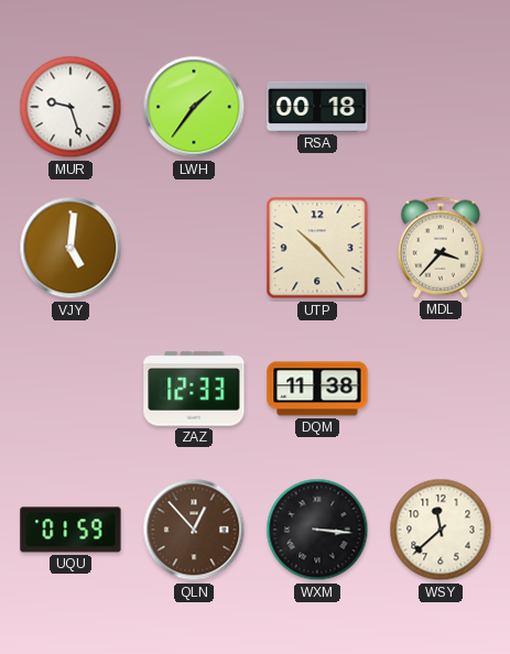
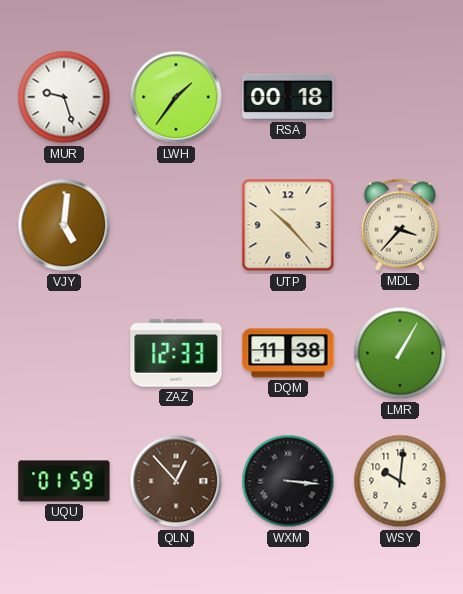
LMR: none -> 1:05 (400, 353)
WSY: 11:38 -> 10:01 (400, 481)
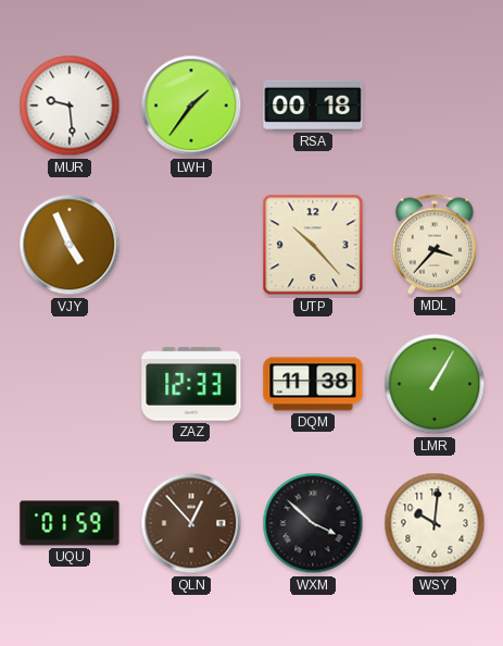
MUR: 9:27 -> 9:29 (70, 105)
VJY: 5:01 -> 4:56 (70, 245)
WXM: 3:16 -> 3:52 (313, 523)
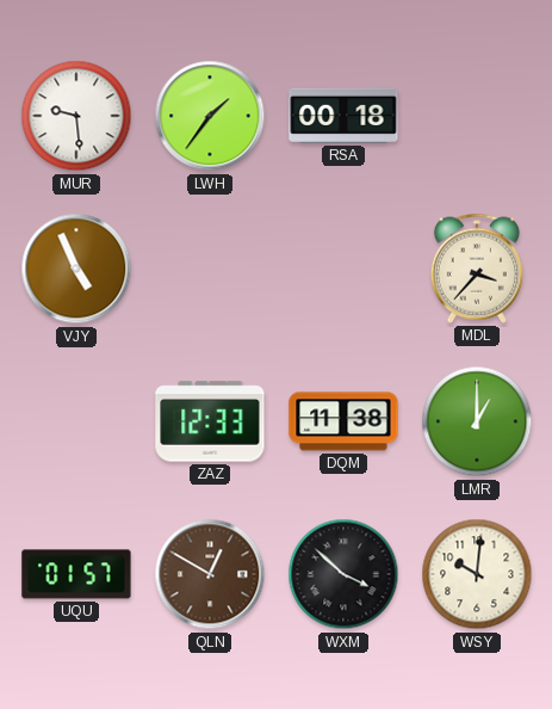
UTP: 10:23 -> none (313, 245)
LMR: 1:05 -> 1:00 (477, 421)
UQU: 01:59 -> 01:57 (76, 574)
QLN: 12:53 -> 12:50 (210, 574)
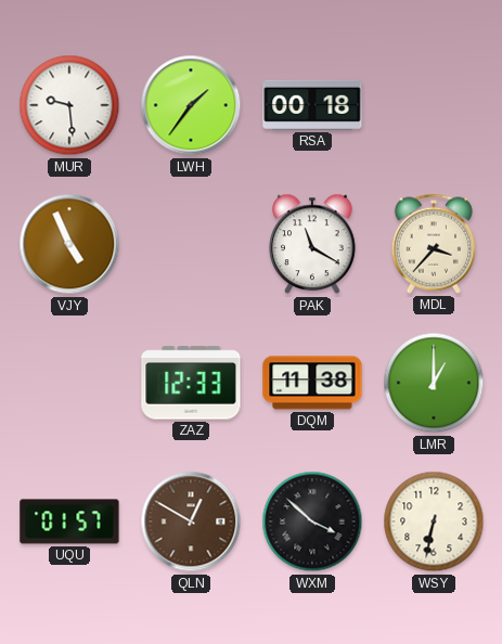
PAK: none -> 11:20 (312, 244)
WSY: 10:01 -> 6:32 (434, 521)
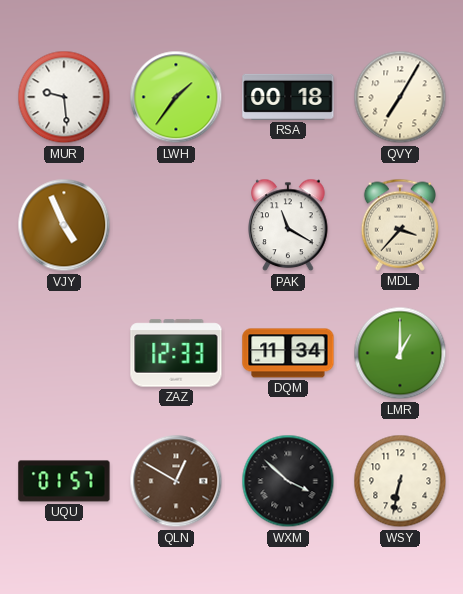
QVY: none -> 7:05 (400, 97)
DQM: 11:38 -> 11:34 (288, 353)
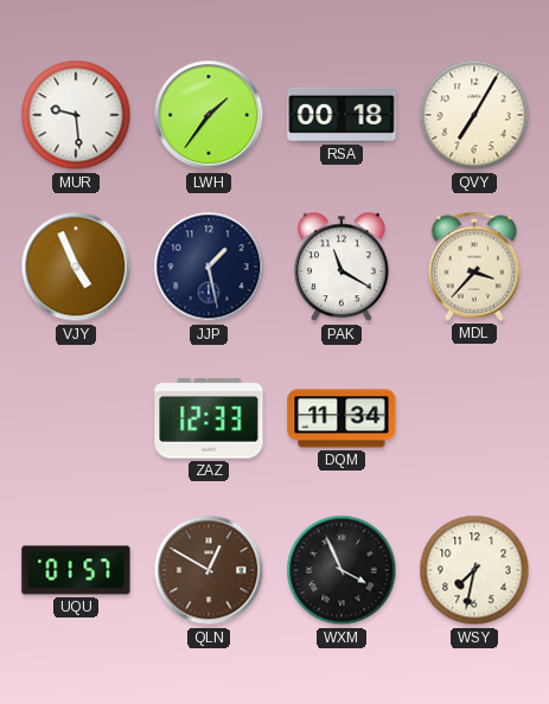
JJP: none -> 1:28 (209, 267)
LMR: 1:00 -> none (400, 353)
WXM: 3:52 -> 3:56 (341, 570)
WSY: 6:32 -> 7:32 (474, 570)
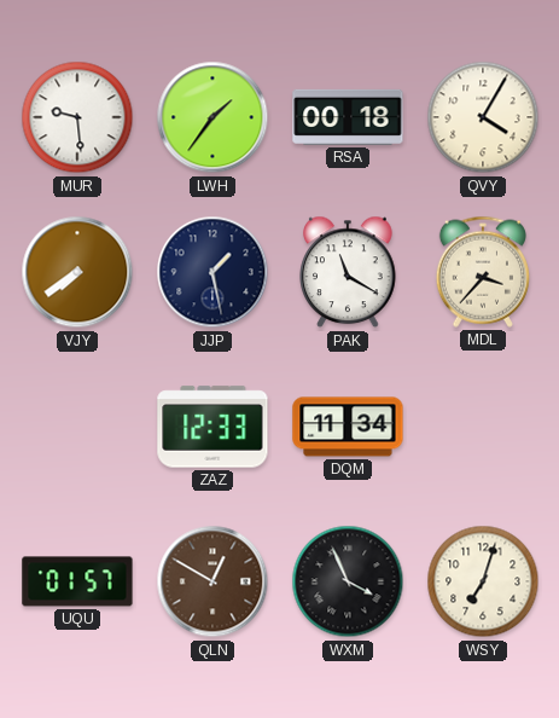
QVY: 7:05 -> 4:05 (483, 117)
VJY: 4:56 -> 7:39 (77, 272)
WSY: 7:32 -> 7:03 (483, 581)
